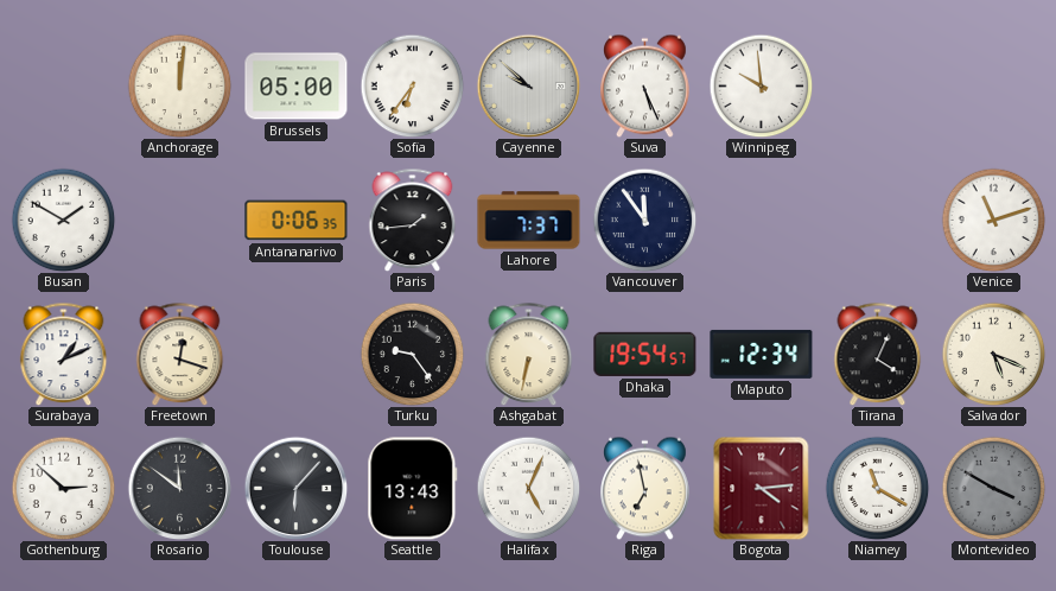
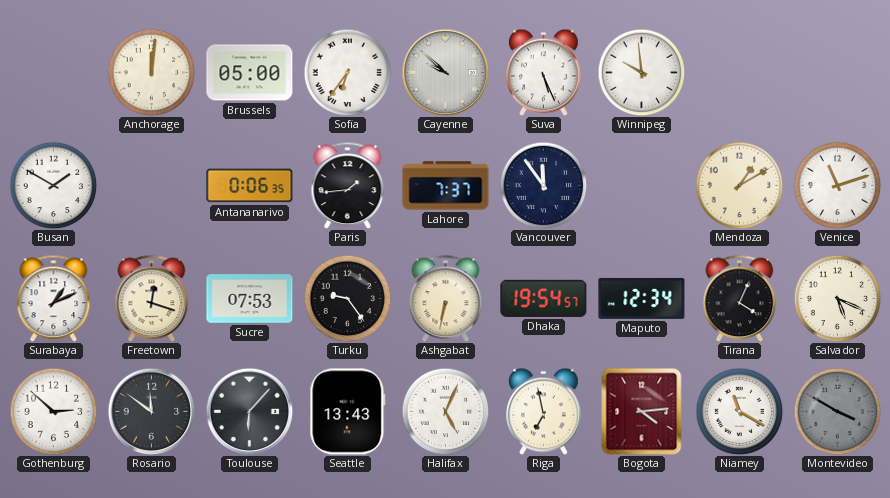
Mendoza: none -> 1:10 (739, 185)
Sucre: none -> 07:53 (250, 299)
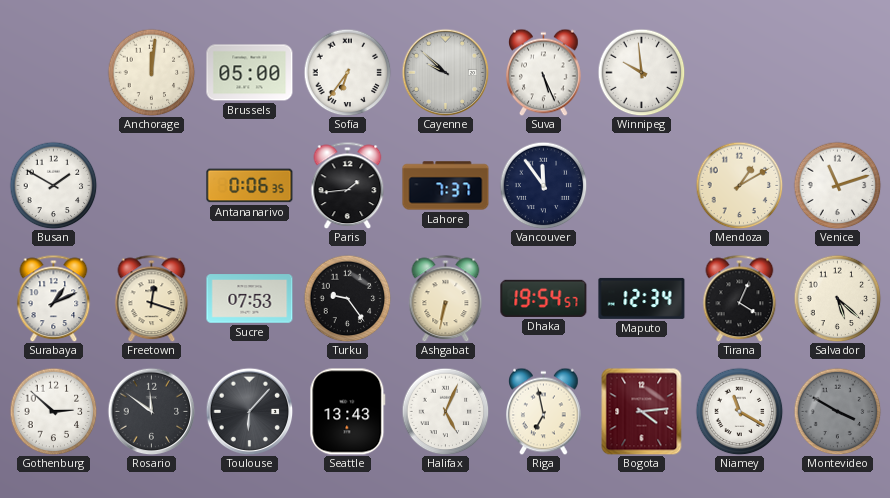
Salvador: 5:19 -> 5:22 (837, 298)
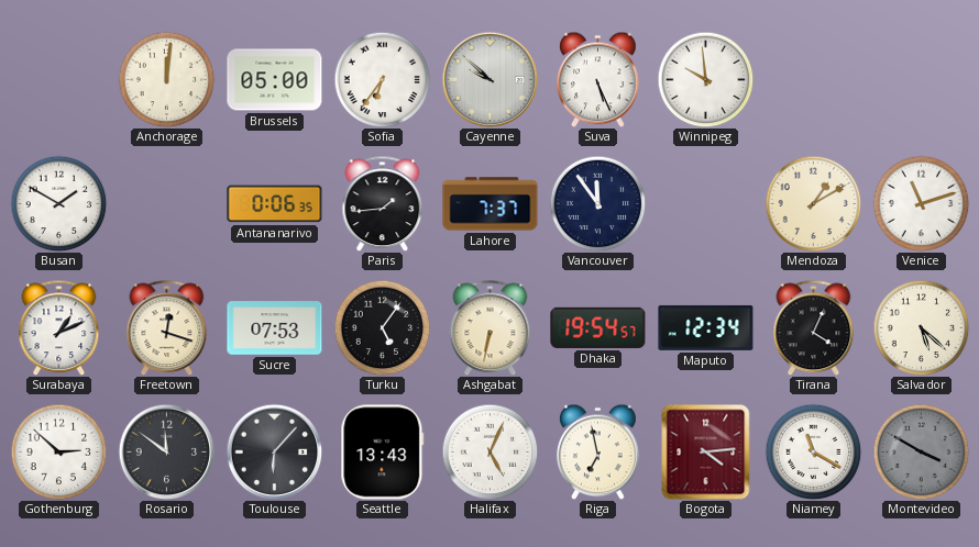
Turku: 9:24 -> 5:06 (382, 327)
